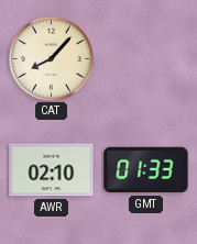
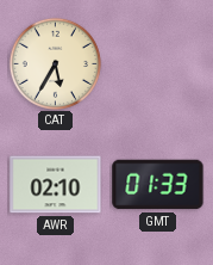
CAT: 8:07 -> 5:35 (55, 63)
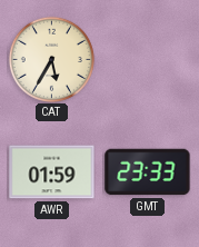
AWR: 02:10 -> 01:59 (52, 172)
GMT: 01:33 -> 23:33 (148, 172)
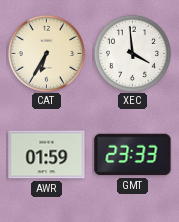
CAT: 5:35 -> 6:35 (46, 53)
XEC: none -> 3:59 (132, 53)
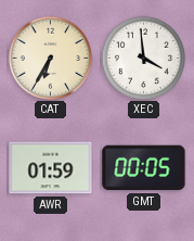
GMT: 23:33 -> 00:05 (144, 168)
